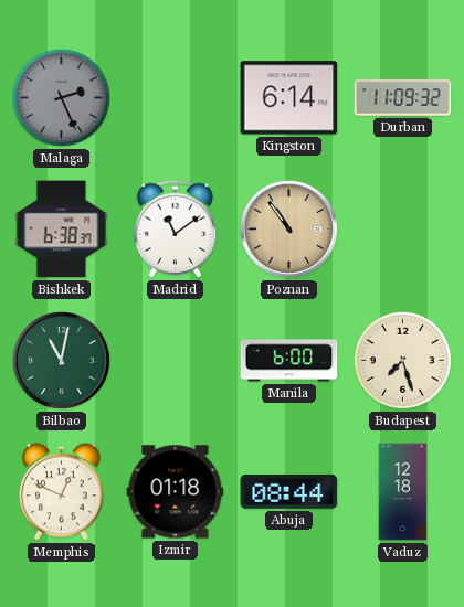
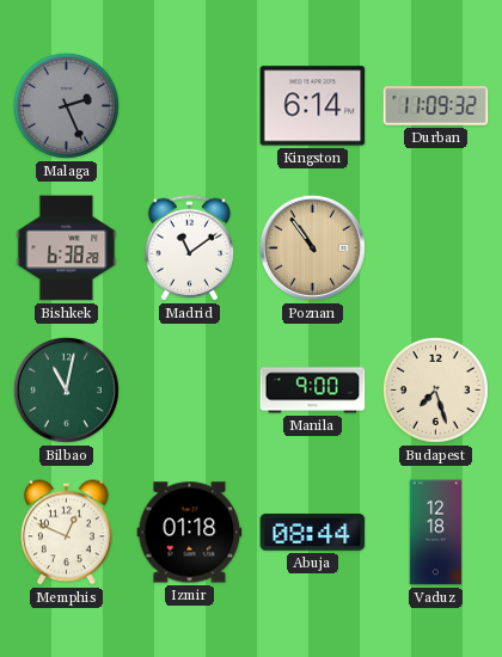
Bishkek: 6:38:37 -> 6:38:28 (67, 248)
Manila: 6:00 -> 9:00 (313, 391)
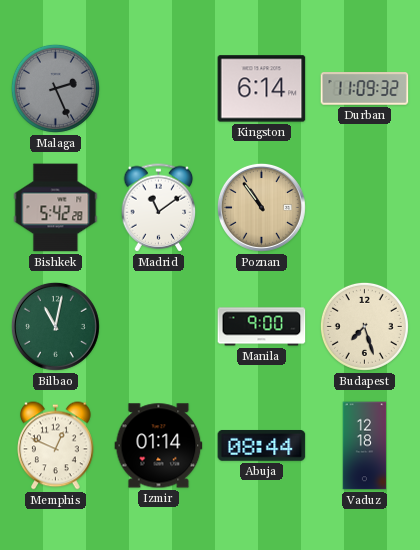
Bishkek: 6:38 -> 5:42 (56, 208)
Izmir: 01:18 -> 01:14 (159, 446)
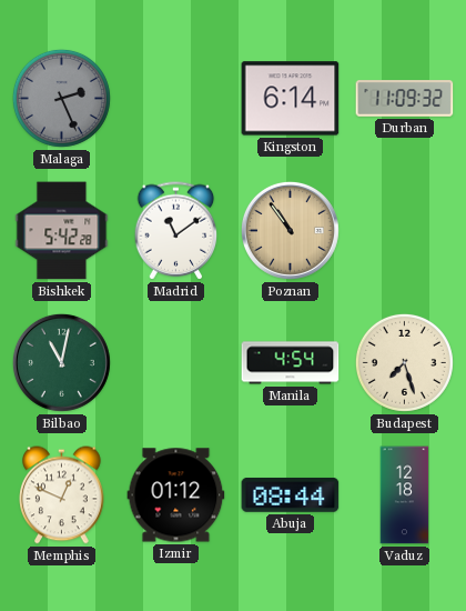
Manila: 9:00 -> 4:54 (291, 363)
Izmir: 01:14 -> 01:12 (176, 495)
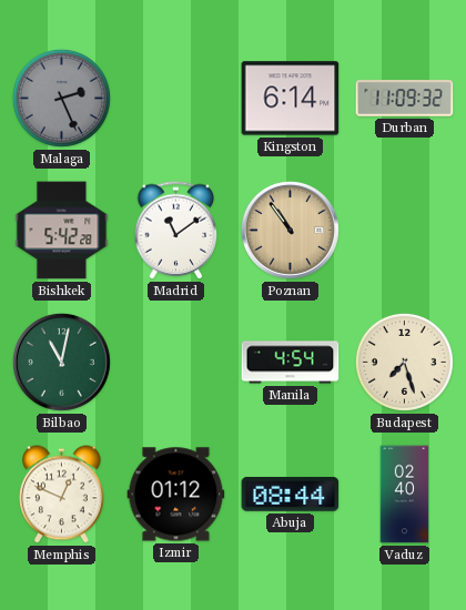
Vaduz: 12:18 -> 02:40 (405, 495)
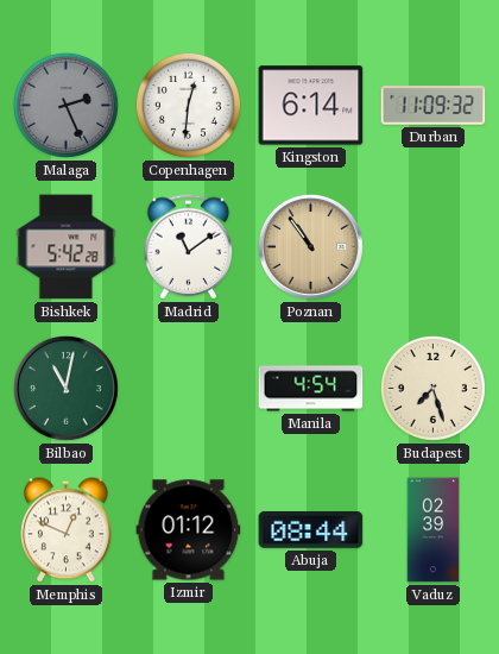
Copenhagen: none -> 12:31 (188, 105)
Vaduz: 02:40 -> 02:39 (434, 530)
